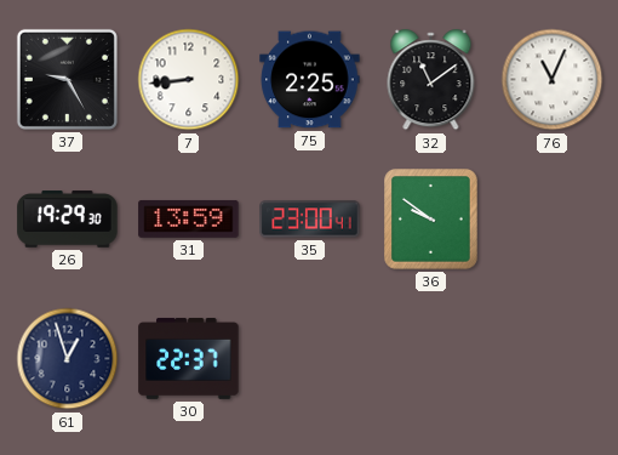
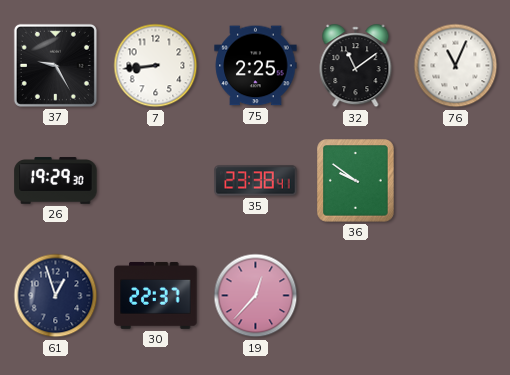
31: 13:59 -> none (189, 218)
35: 23:00 -> 23:38 (256, 181)
19: none -> 12:37 (256, 296)
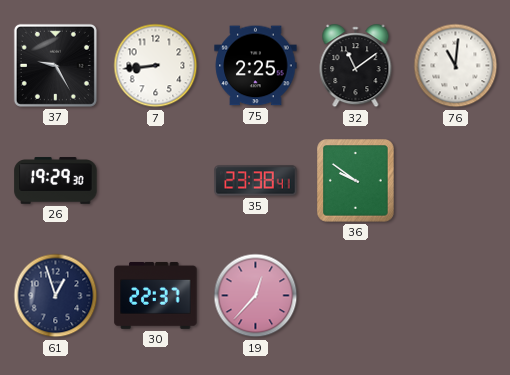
76: 11:04 -> 11:01 (456, 66)
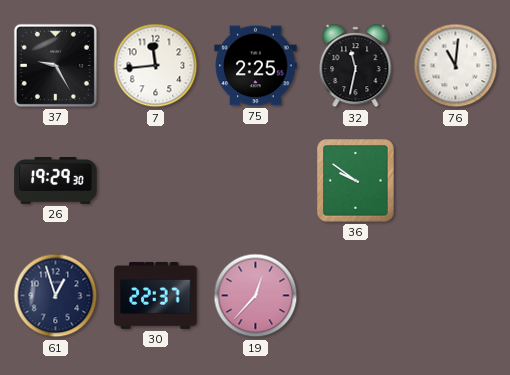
7: 8:44 -> 11:44 (156, 66)
32: 11:09 -> 11:32 (356, 66)
35: 23:38 -> none (256, 181)
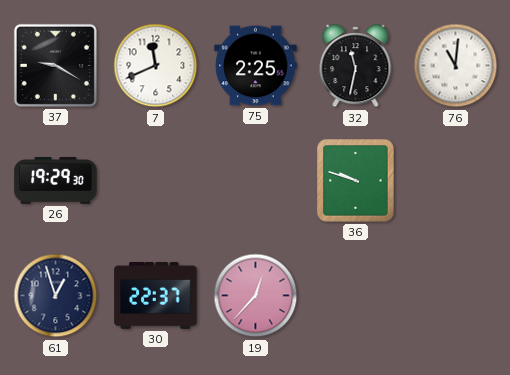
37: 9:25 -> 9:20 (55, 65)
7: 11:44 -> 11:41 (156, 66)
36: 9:51 -> 9:48 (356, 181)
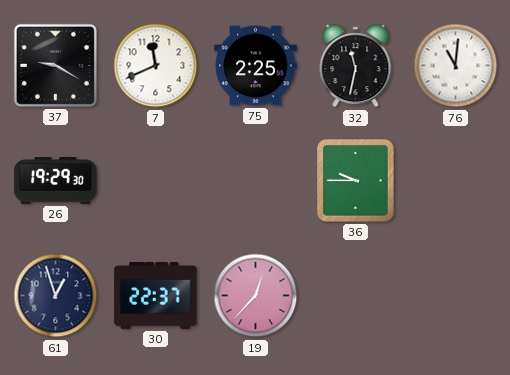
36: 9:48 -> 9:45 (356, 181)
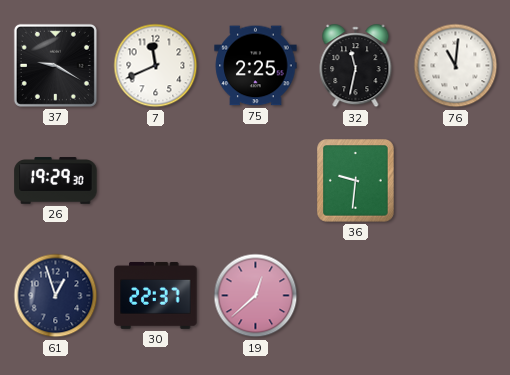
36: 9:45 -> 9:31 (356, 181)
19: 12:37 -> 12:38 (256, 296)
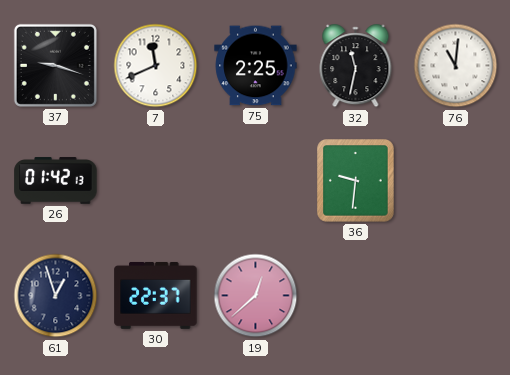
37: 9:20 -> 9:18 (55, 65)
26: 19:29 -> 01:42 (56, 181)
